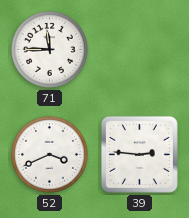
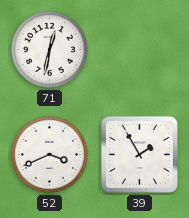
71: 11:45 -> 12:32 (50, 50)
39: 2:46 -> 1:55 (139, 154)
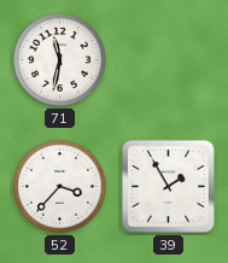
71: 12:32 -> 11:32 (60, 60)
52: 3:41 -> 3:37 (60, 187)
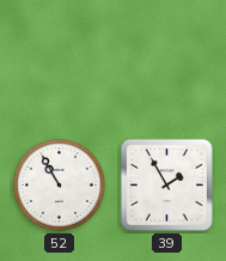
71: 11:32 -> none (60, 60)
52: 3:37 -> 10:55 (60, 186)
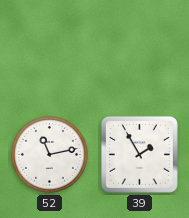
52: 10:55 -> 11:13 (50, 155)
